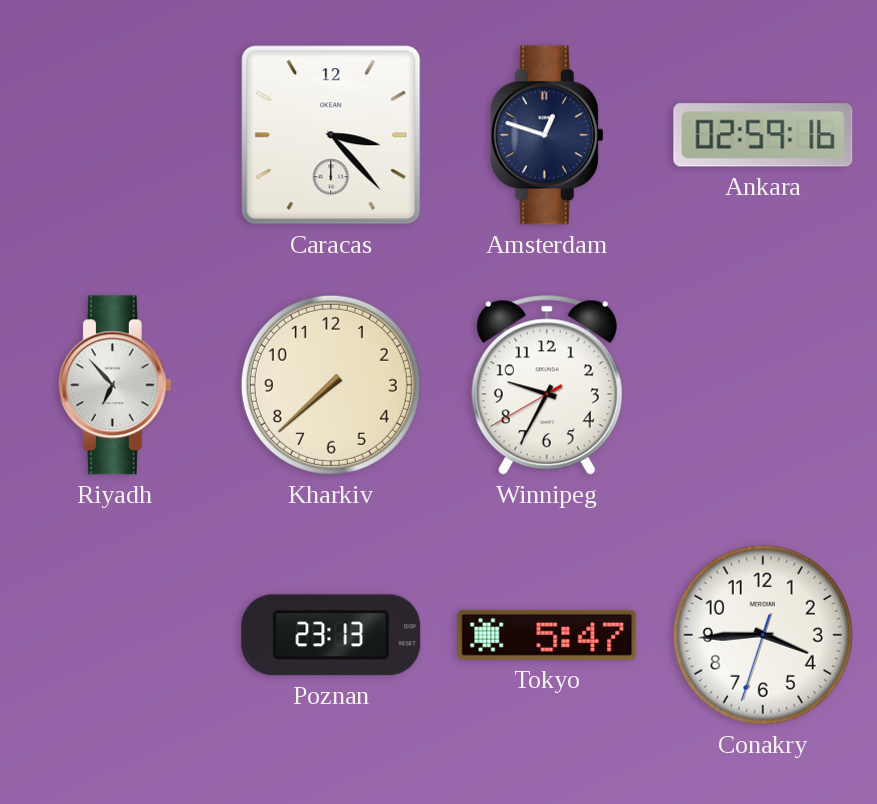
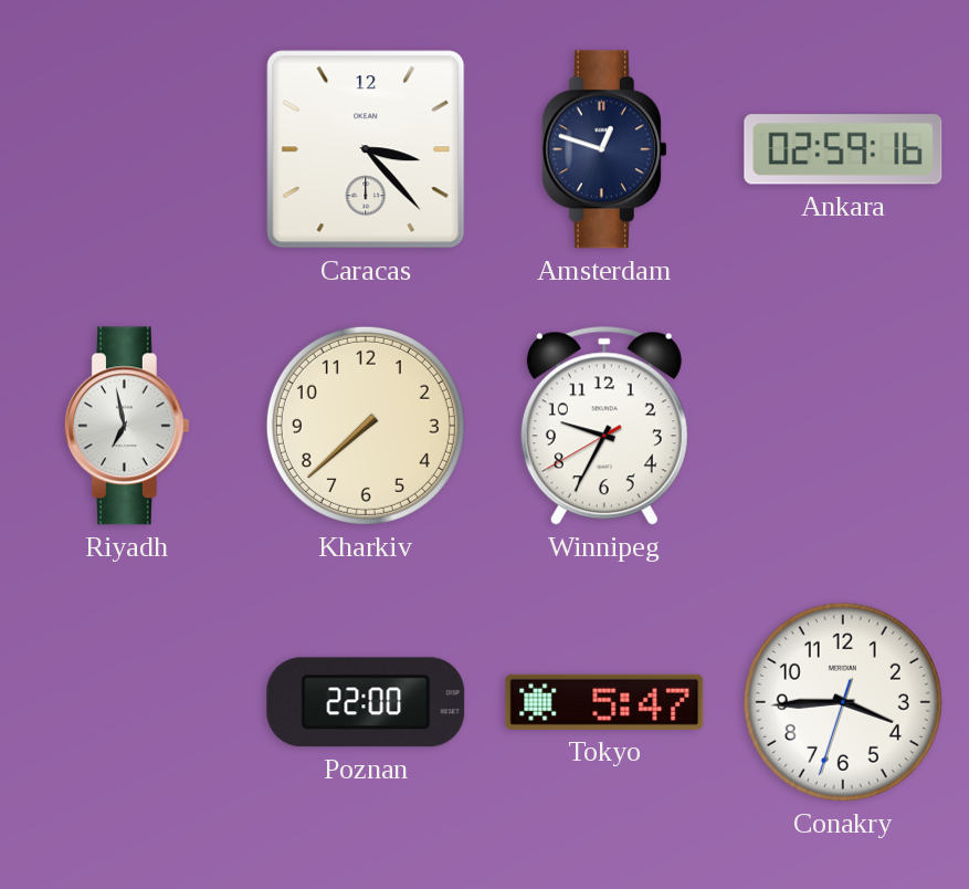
Riyadh: 6:53 -> 6:58 (127, 426)
Poznan: 23:13 -> 22:00 (366, 702)
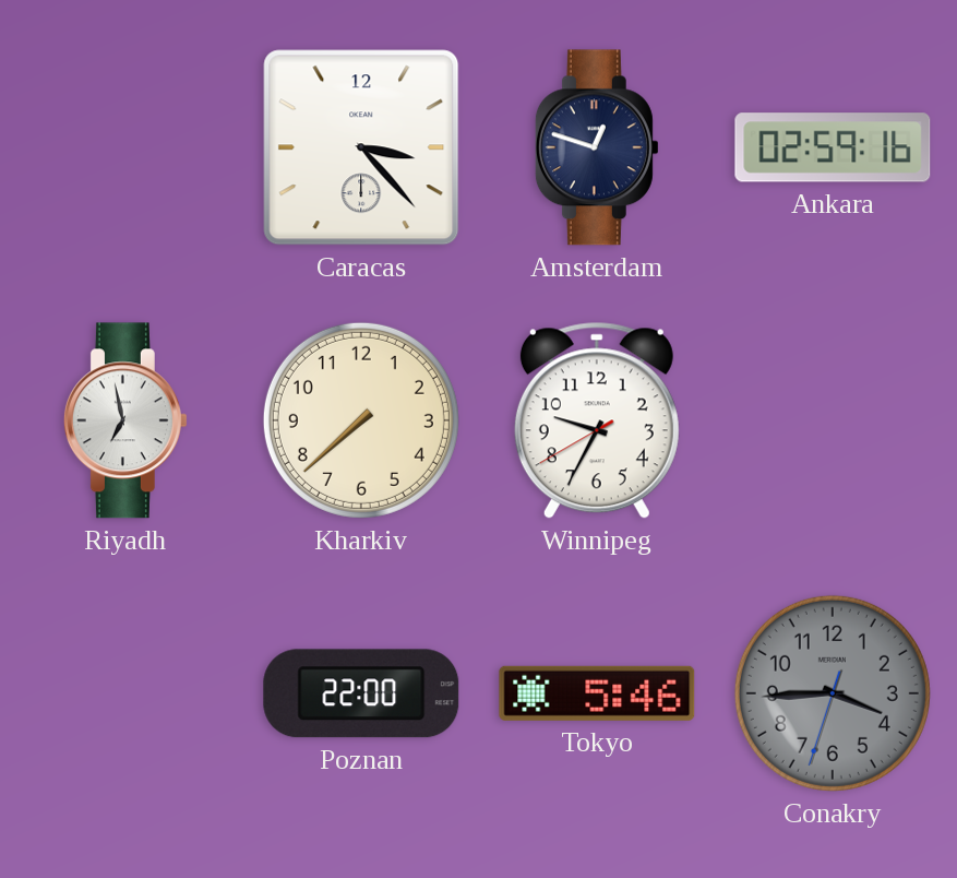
Tokyo: 5:47 -> 5:46 (597, 693)
Conakry dial: white -> grey (833, 693)
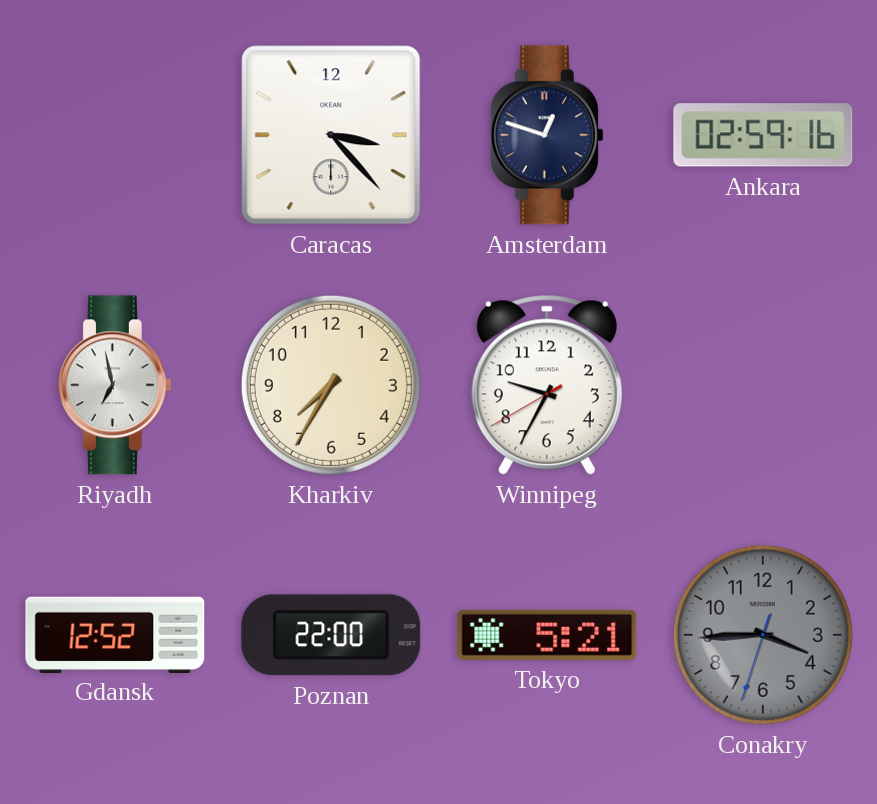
Kharkiv: 7:38 -> 7:35 (331, 385)
Gdansk: none -> 12:52 (115, 634)
Tokyo: 5:46 -> 5:21 (547, 635)
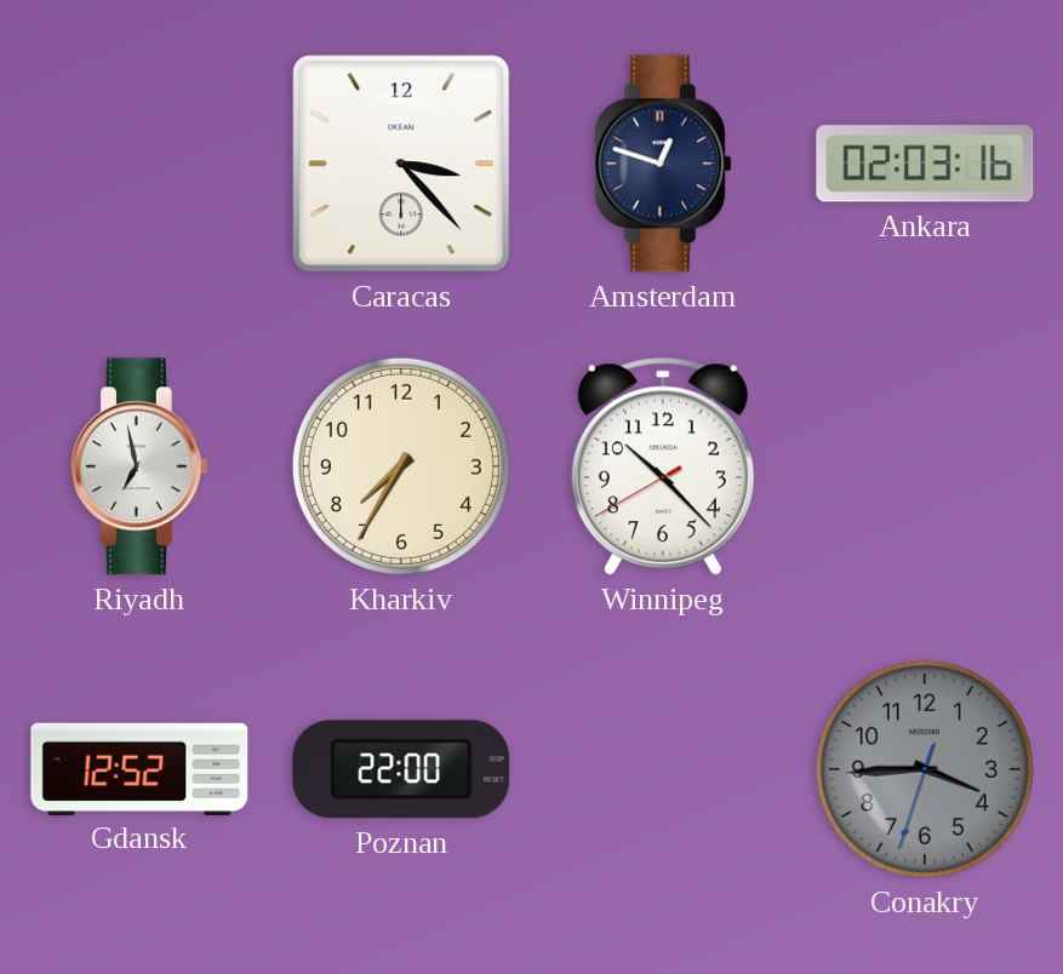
Ankara: 02:59 -> 02:03 (925, 164)
Winnipeg: 9:34 -> 10:22 (663, 466)
Tokyo: 5:21 -> none (547, 635)
